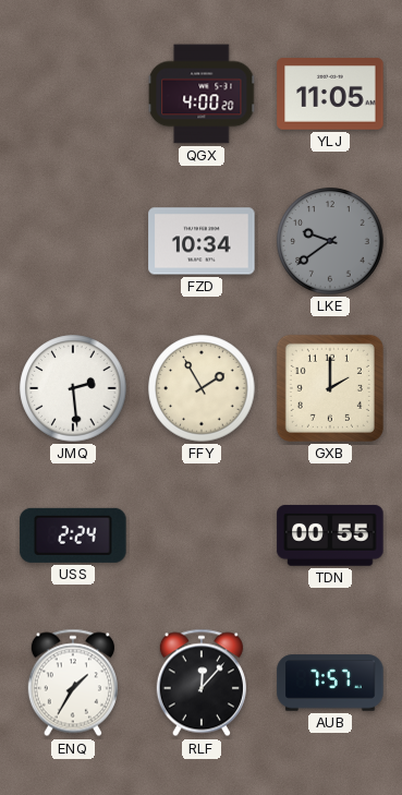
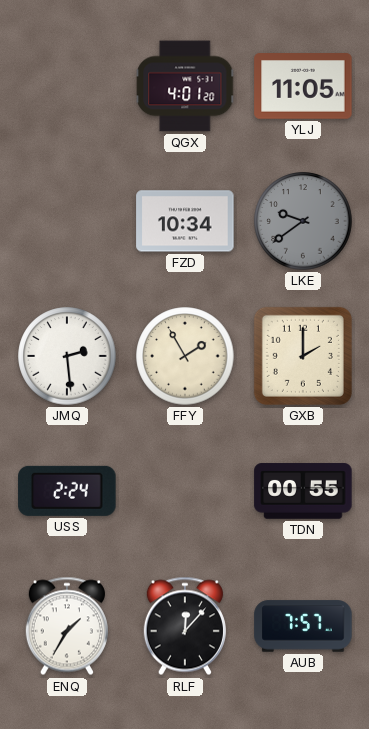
QGX: 4:00 -> 4:01 (186, 86)
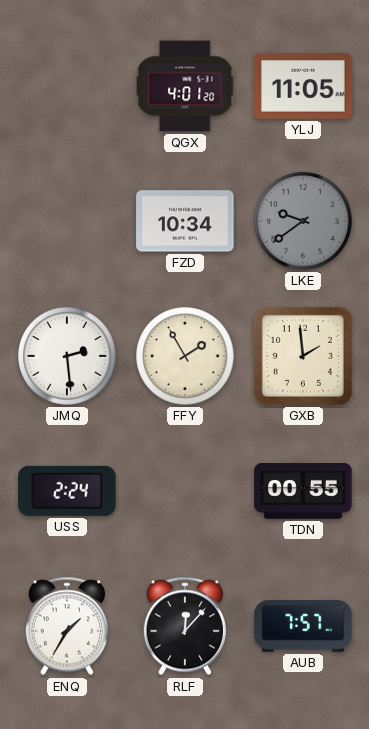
GXB: 2:00 -> 1:59 (303, 356)
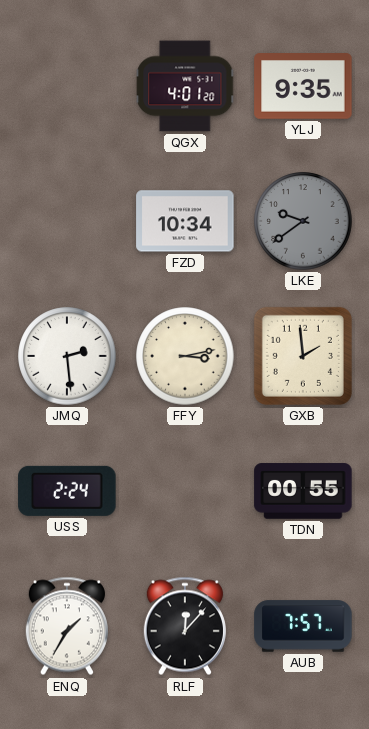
YLJ: 11:05 -> 9:35 (303, 86)
FFY: 1:55 -> 3:13 (185, 356)
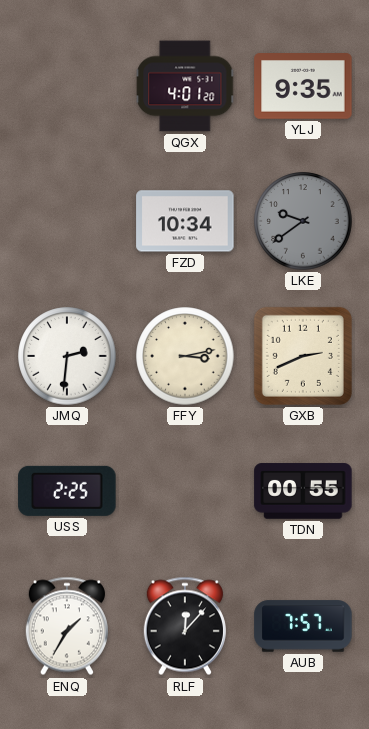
JMQ: 2:29 -> 2:31 (67, 356)
GXB: 1:59 -> 2:41 (303, 356)
USS: 2:24 -> 2:25 (67, 491)
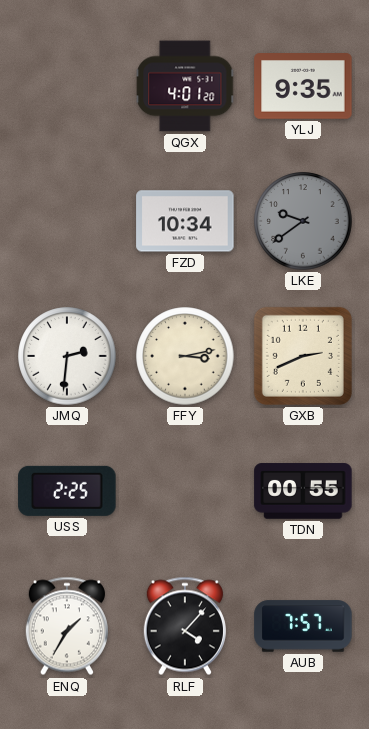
RLF: 12:07 -> 4:07 (185, 626)
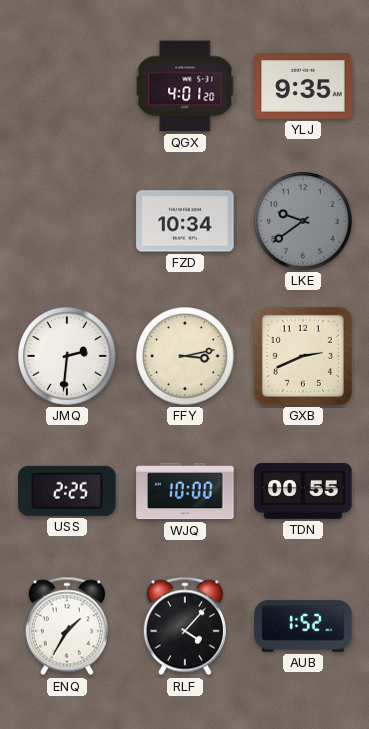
WJQ: none -> 10:00 (185, 491)
AUB: 7:57 -> 1:52 (303, 626)
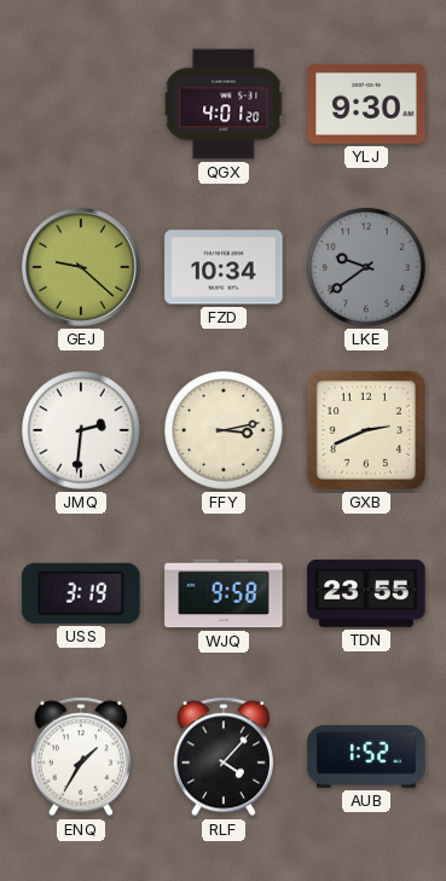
YLJ: 9:35 -> 9:30 (366, 104)
GEJ: none -> 9:22 (81, 267)
USS: 2:25 -> 3:19 (81, 593)
WJQ: 10:00 -> 9:58 (224, 593)
TDN: 00:55 -> 23:55 (366, 593)
